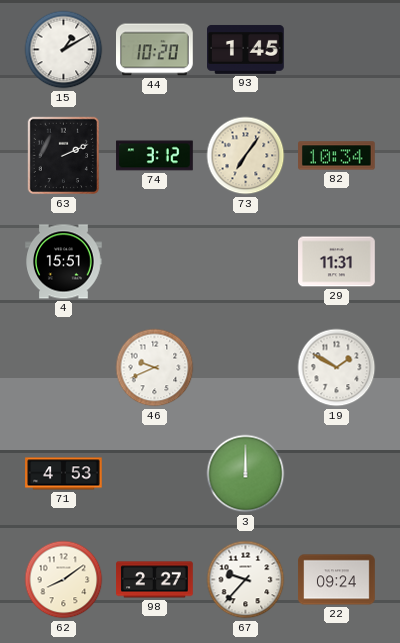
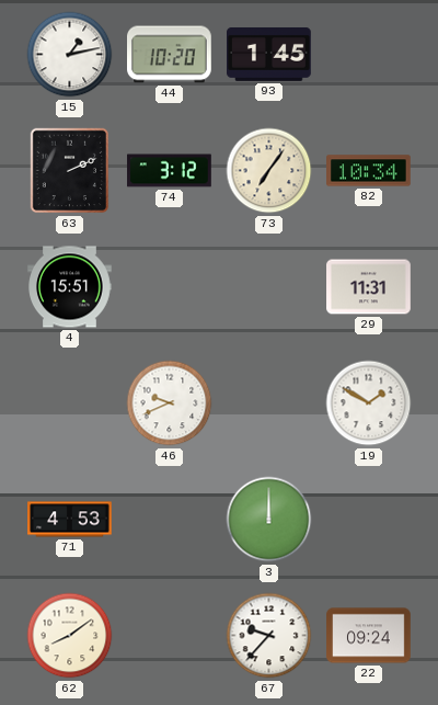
15: 1:10 -> 1:13 (70, 55)
98: 2:27 -> none (155, 580)
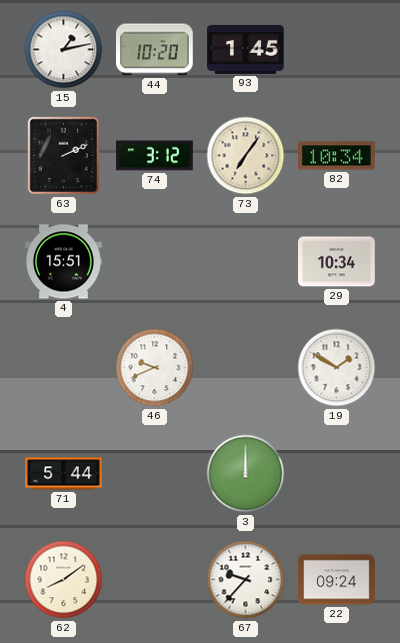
29: 11:31 -> 10:34 (337, 262)
71: 4:53 -> 5:44 (64, 474)
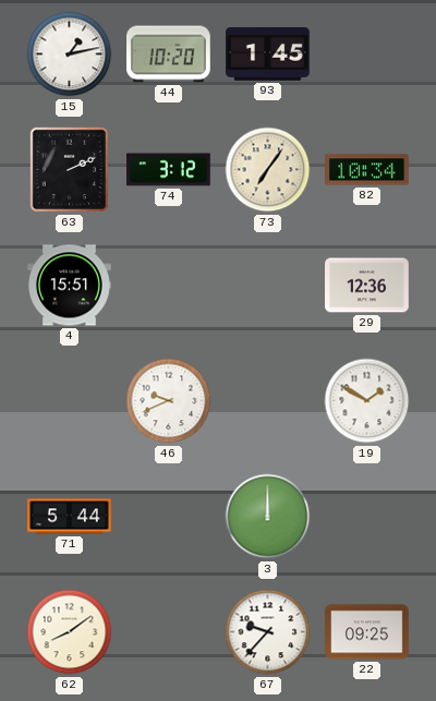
29: 10:34 -> 12:36 (367, 286)
22: 09:24 -> 09:25 (367, 632)
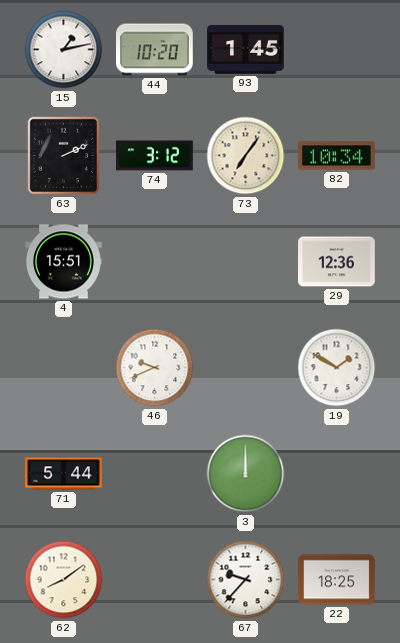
22: 09:25 -> 18:25 (337, 580)
